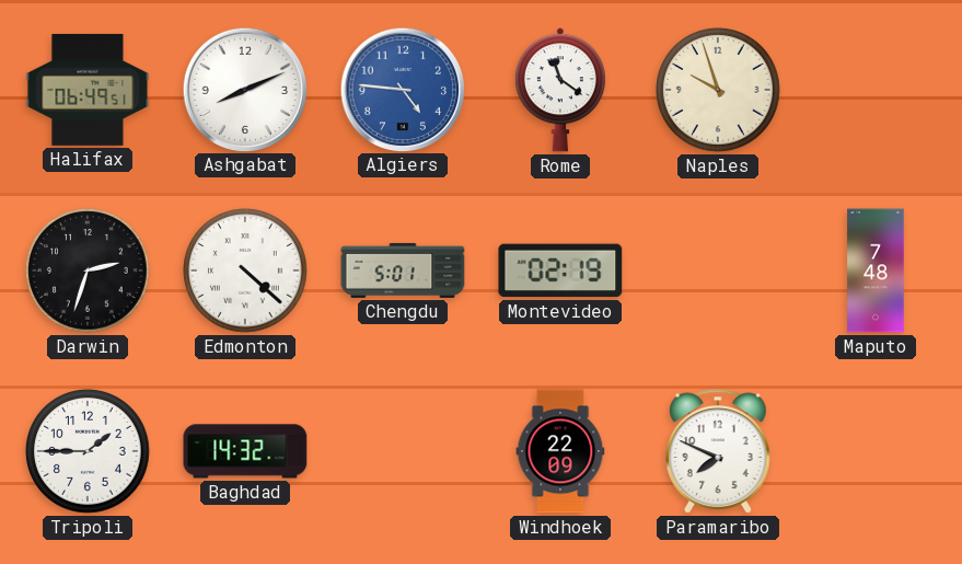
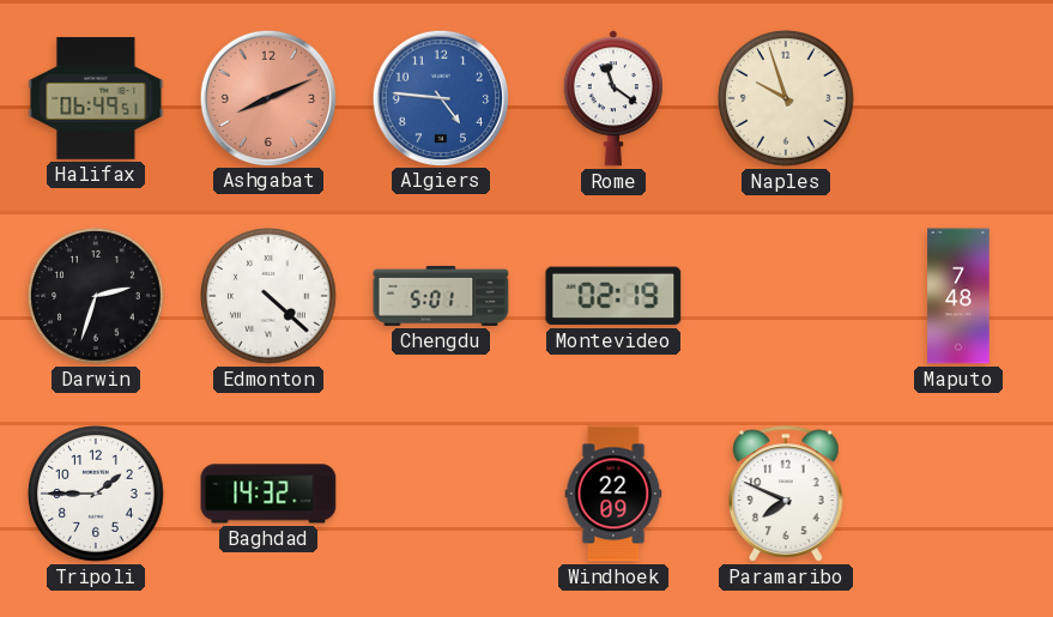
Ashgabat dial: white -> salmon (267, 97)
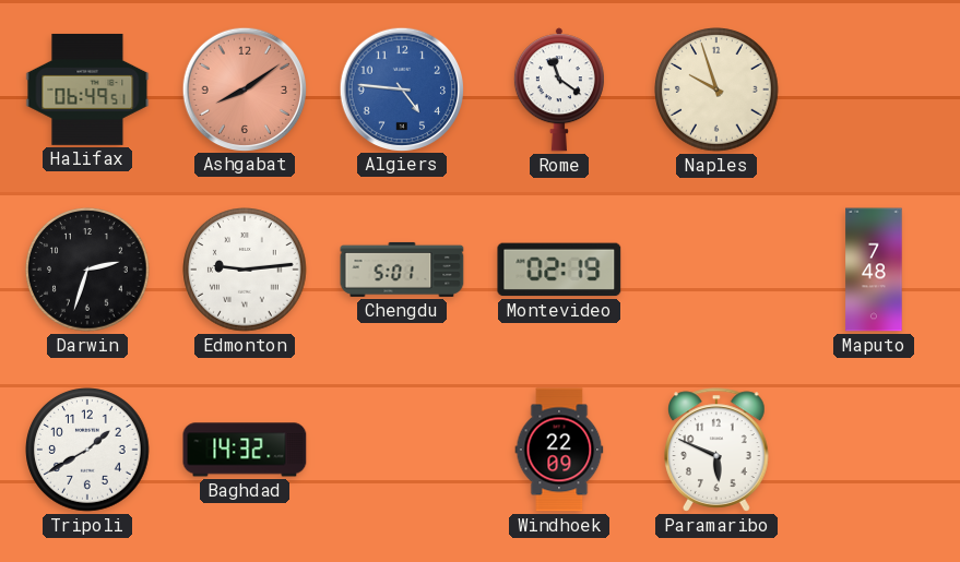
Ashgabat: 8:11 -> 8:09 (244, 88)
Edmonton: 4:22 -> 9:14 (246, 271)
Tripoli: 1:45 -> 1:40 (88, 451)
Paramaribo: 7:49 -> 5:49 (718, 450)
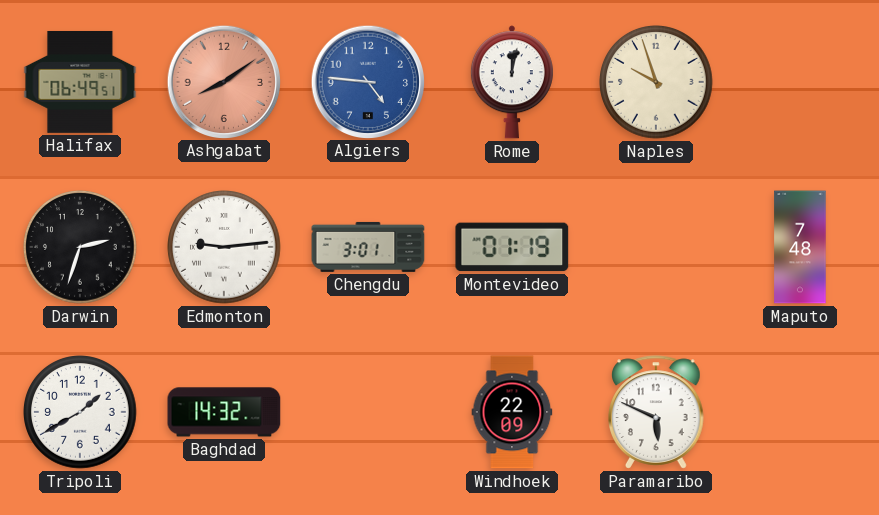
Rome: 11:21 -> 12:02 (512, 82)
Chengdu: 5:01 -> 3:01 (368, 247)
Montevideo: 02:19 -> 01:19 (512, 247)
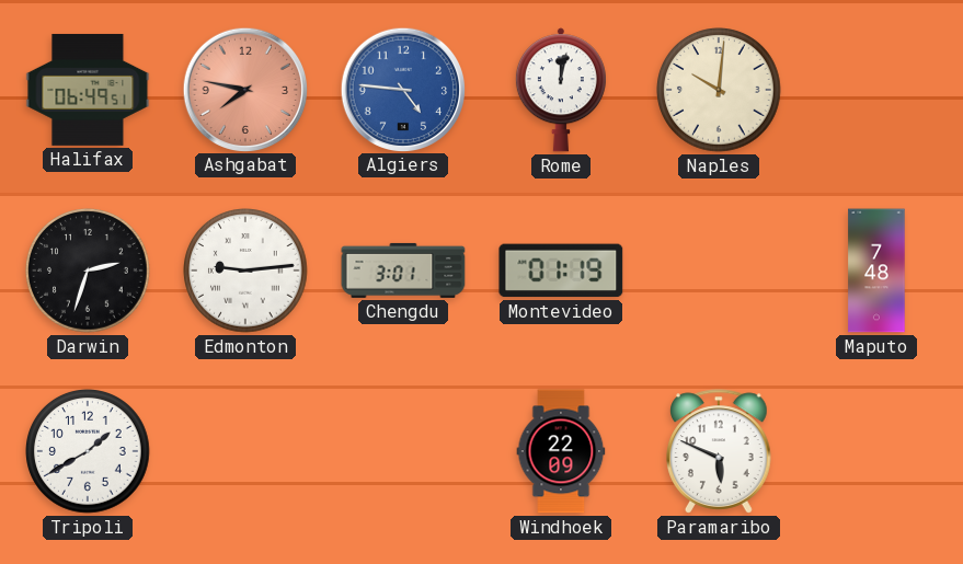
Ashgabat: 8:09 -> 7:47 (244, 89)
Naples: 9:57 -> 10:01 (720, 91)
Baghdad: 14:32 -> none (224, 412)
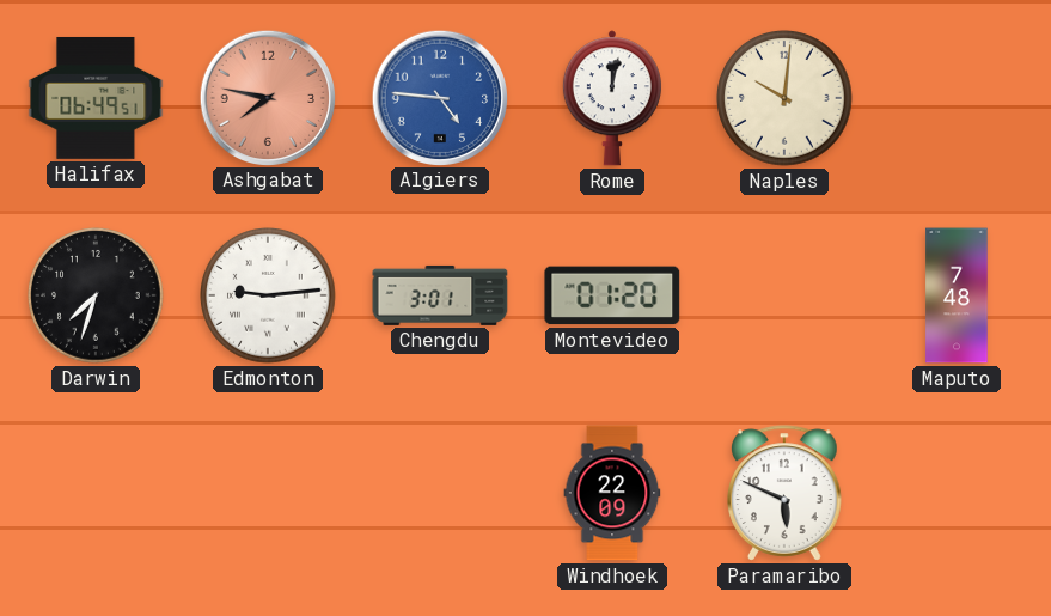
Darwin: 2:33 -> 7:33 (97, 297)
Montevideo: 01:19 -> 01:20 (612, 295)
Tripoli: 1:40 -> none (89, 452)
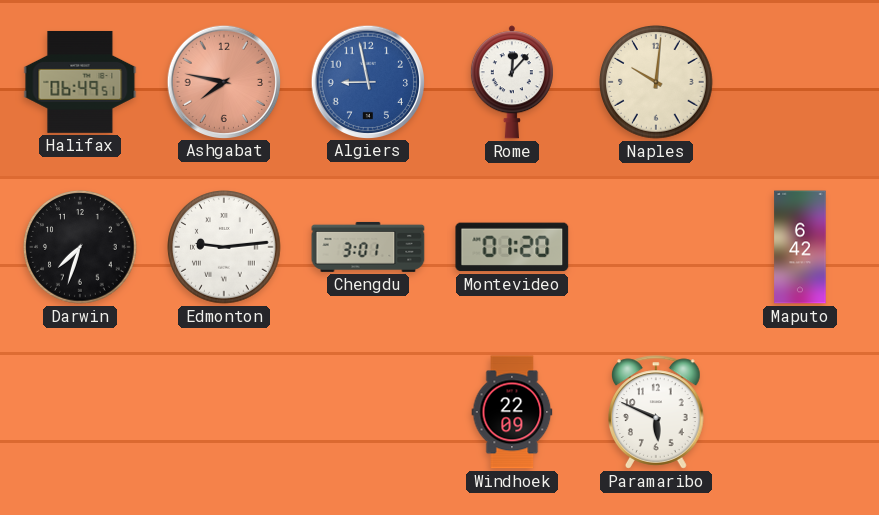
Algiers: 4:46 -> 8:58 (367, 81)
Rome: 12:02 -> 12:07 (512, 82)
Maputo: 7:48 -> 6:42 (800, 247)
